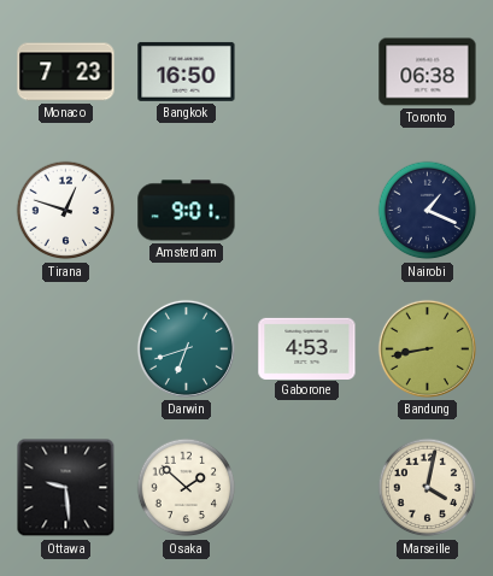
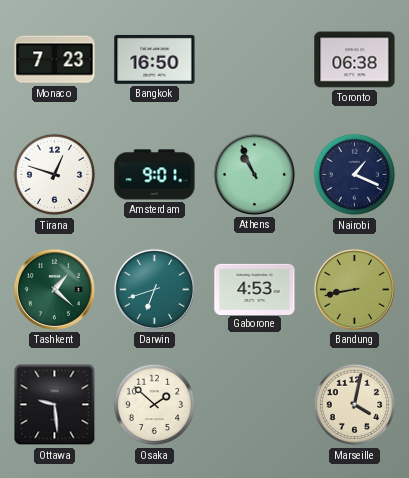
Athens: none -> 10:56 (254, 174)
Tashkent: none -> 1:22 (54, 289)
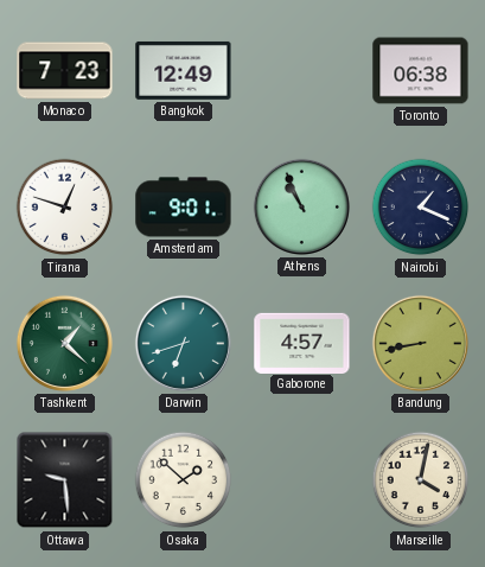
Bangkok: 16:50 -> 12:49 (184, 70)
Gaborone: 4:53 -> 4:57 (302, 343)
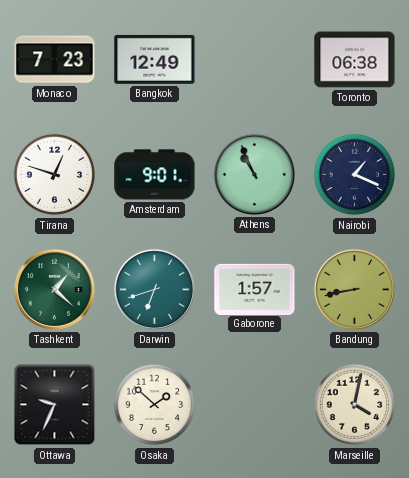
Gaborone: 4:57 -> 1:57 (255, 289)
Ottawa: 9:29 -> 9:34 (55, 405)
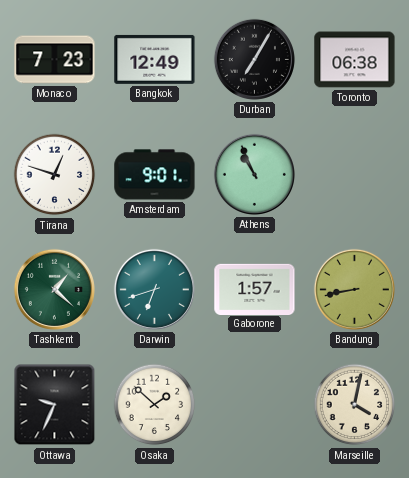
Durban: none -> 7:05 (254, 59)
Nairobi: 1:19 -> none (355, 175)
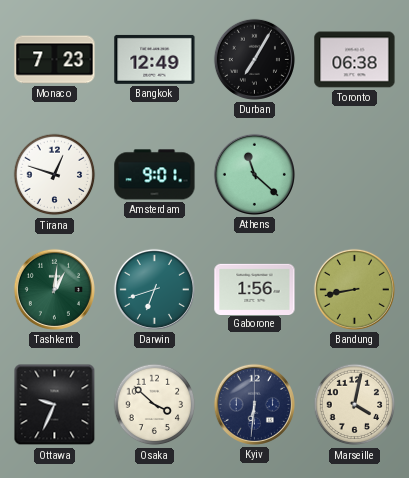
Athens: 10:56 -> 11:22 (254, 174)
Tashkent: 1:22 -> 1:01 (54, 289)
Gaborone: 1:57 -> 1:56 (255, 289)
Osaka: 1:52 -> 3:52 (155, 405)
Kyiv: none -> 6:31 (254, 404)
